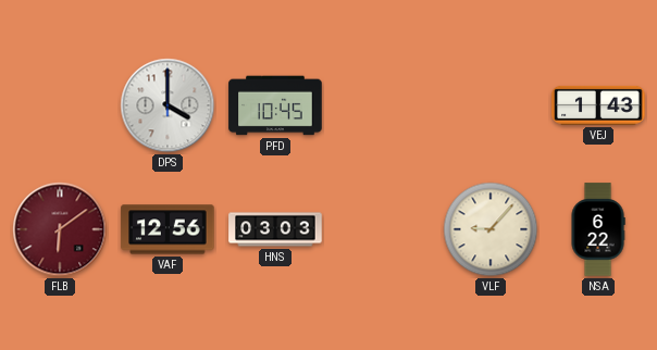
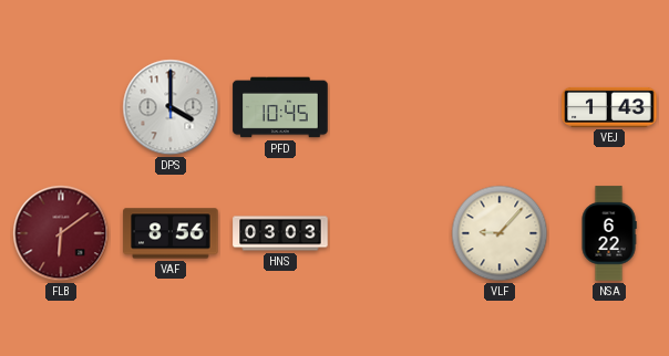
VAF: 12:56 -> 8:56 (171, 233)
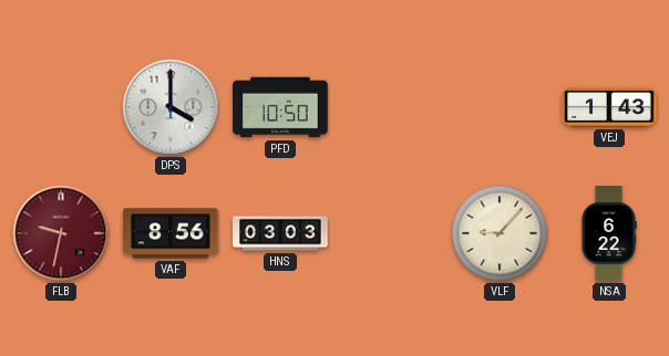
PFD: 10:45 -> 10:50 (280, 107)
FLB: 6:09 -> 9:32 (61, 233)
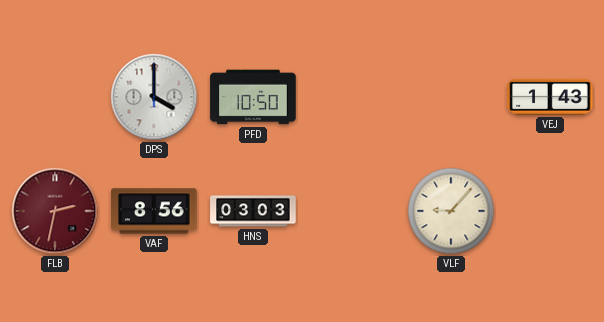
FLB: 9:32 -> 2:32 (55, 211)
NSA: 6:22 -> none (609, 233)
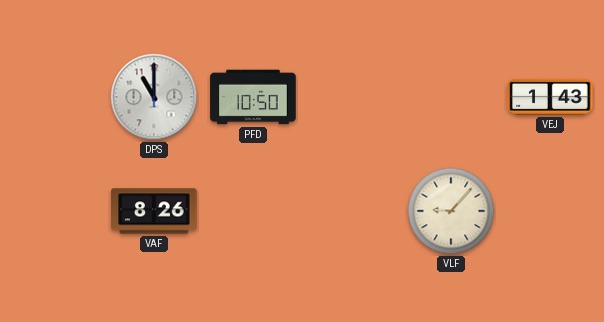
DPS: 4:00 -> 11:00 (154, 97)
FLB: 2:32 -> none (55, 211)
VAF: 8:56 -> 8:26 (154, 211)
HNS: 03:03 -> none (253, 211)
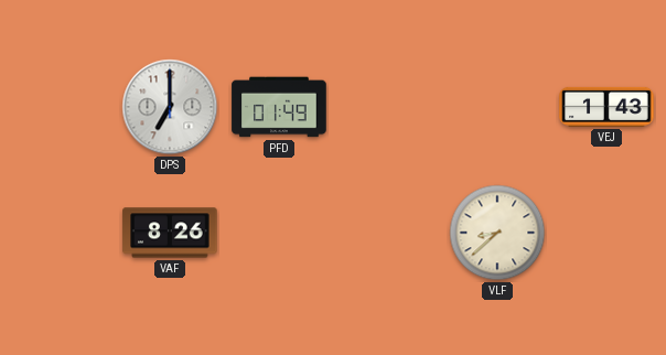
DPS: 11:00 -> 7:00 (170, 107)
PFD: 10:50 -> 01:49 (279, 107)
VLF: 9:07 -> 8:38 (497, 233)
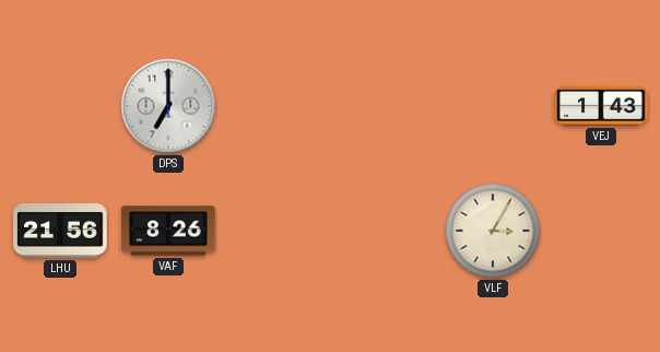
PFD: 01:49 -> none (279, 107)
LHU: none -> 21:56 (60, 231)
VLF: 8:38 -> 3:05 (493, 231)
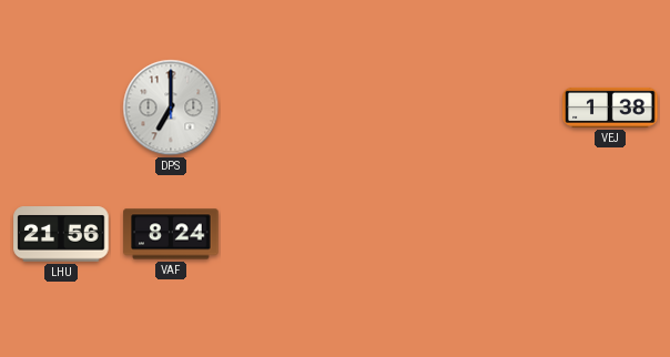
VEJ: 1:43 -> 1:38 (610, 108)
VAF: 8:26 -> 8:24 (171, 234)
VLF: 3:05 -> none (493, 231)
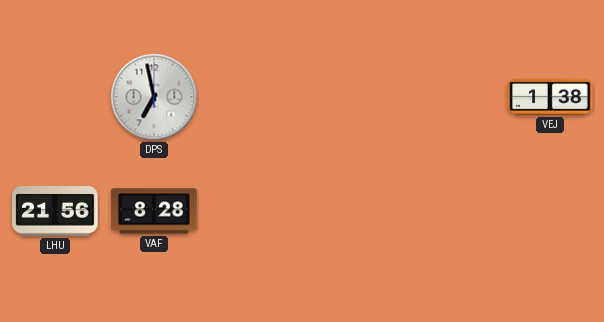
DPS: 7:00 -> 6:58 (154, 97)
VAF: 8:24 -> 8:28 (154, 211)
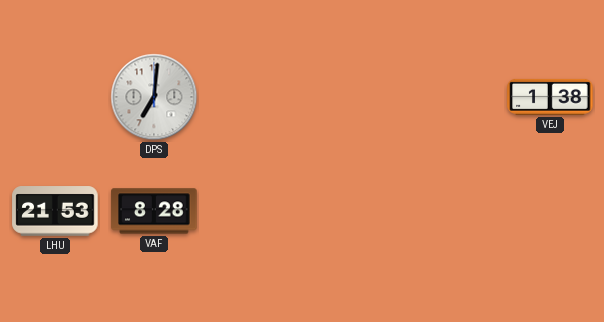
DPS: 6:58 -> 7:01 (154, 97)
LHU: 21:56 -> 21:53 (55, 211)
